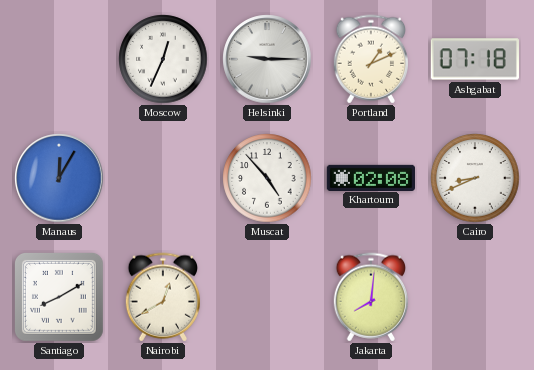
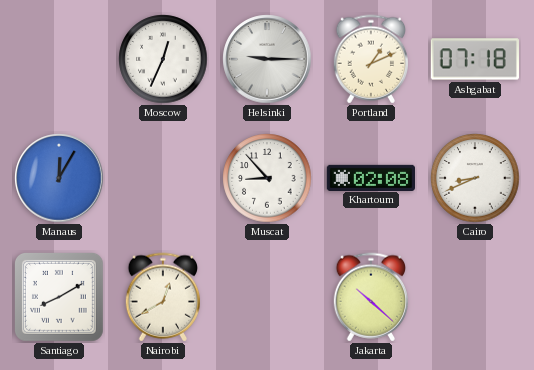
Muscat: 4:53 -> 8:53 (267, 178)
Jakarta: 8:01 -> 10:22 (370, 297)
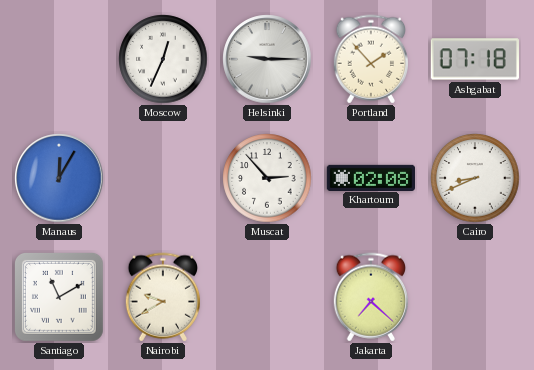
Portland: 1:11 -> 1:53 (370, 59)
Muscat: 8:53 -> 2:53 (267, 178)
Santiago: 8:10 -> 11:10 (59, 297)
Nairobi: 12:40 -> 9:40 (162, 297)
Jakarta: 10:22 -> 7:22 (370, 297)
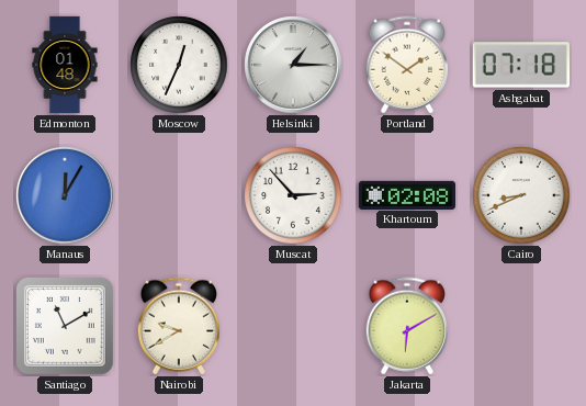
Edmonton: none -> 01:48 (65, 65)
Helsinki: 9:15 -> 1:15 (293, 65)
Portland: 1:53 -> 1:51 (406, 65)
Jakarta: 7:22 -> 6:10 (406, 326)
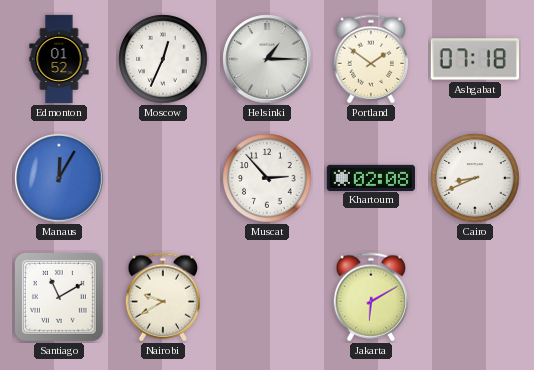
Edmonton: 01:48 -> 01:52 (59, 59)
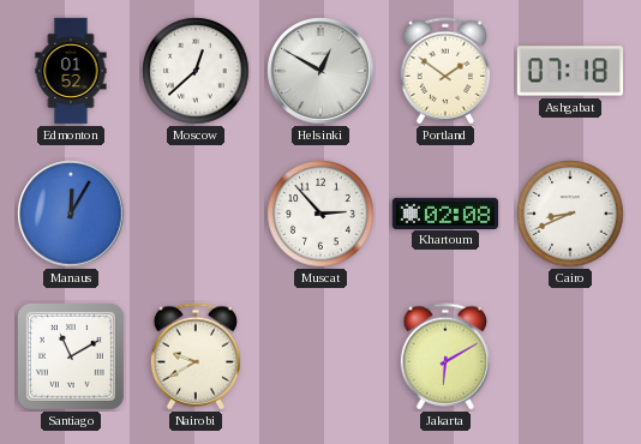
Moscow: 12:34 -> 12:38 (196, 71)
Helsinki: 1:15 -> 12:50 (320, 71)
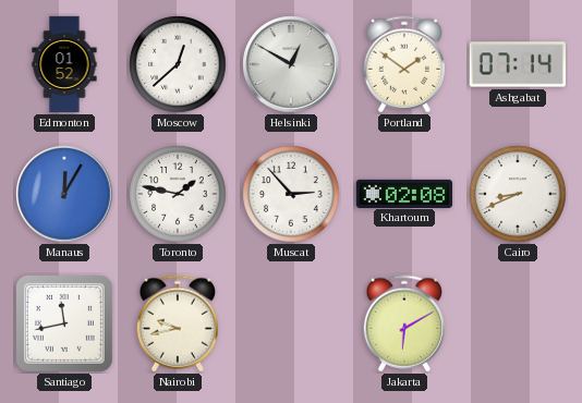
Ashgabat: 07:18 -> 07:14 (518, 64)
Toronto: none -> 1:47 (178, 194)
Santiago: 11:10 -> 11:43 (64, 323)
Nairobi: 9:40 -> 9:43 (177, 323)
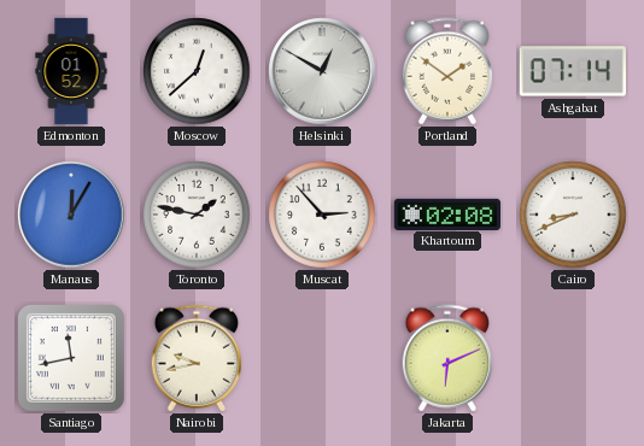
Jakarta: 6:10 -> 6:11 (446, 358)
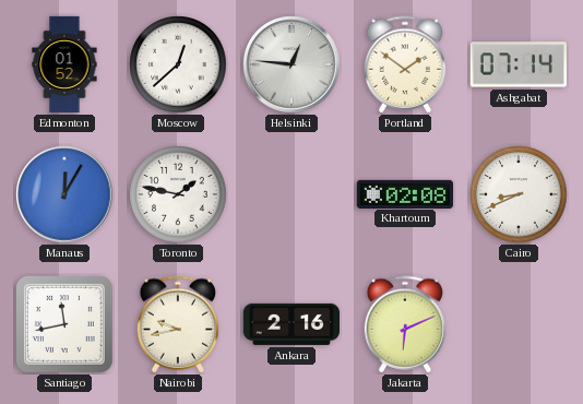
Helsinki: 12:50 -> 12:46 (291, 64)
Muscat: 2:53 -> none (322, 215)
Ankara: none -> 2:16 (290, 324)
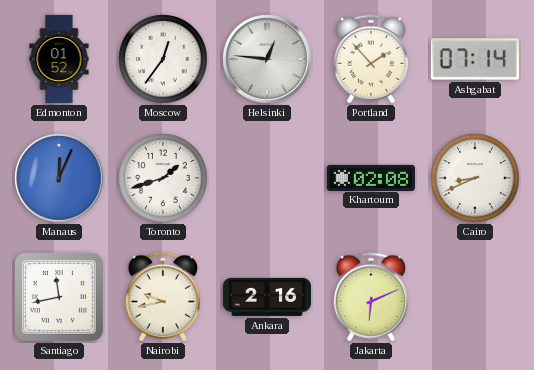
Moscow: 12:38 -> 12:36 (163, 59)
Portland: 1:51 -> 1:53 (370, 59)
Manaus: 12:05 -> 12:04 (59, 178)
Toronto: 1:47 -> 1:42 (163, 178)
